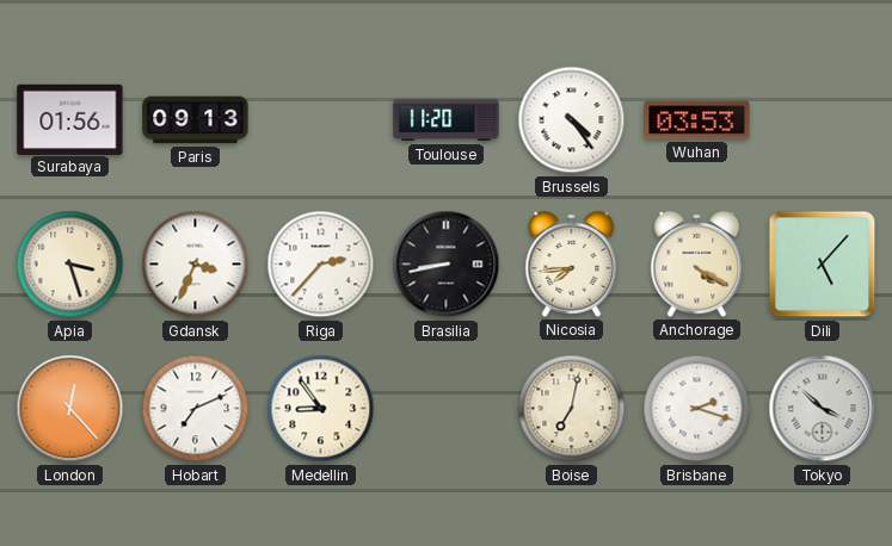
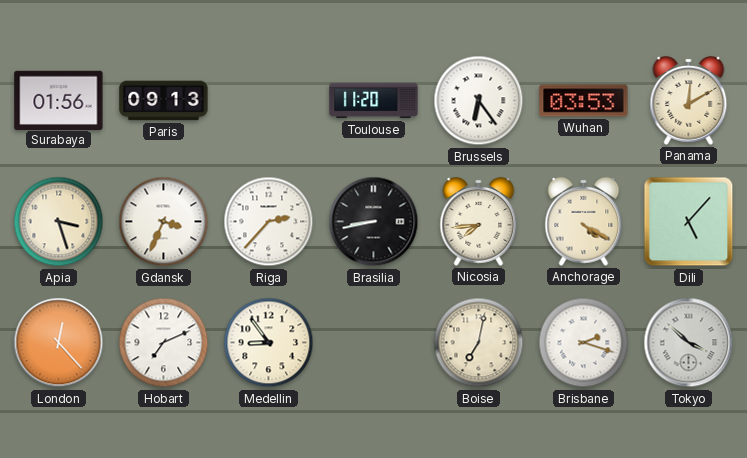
Brussels: 4:24 -> 6:24 (479, 101)
Panama: none -> 12:10 (689, 100)
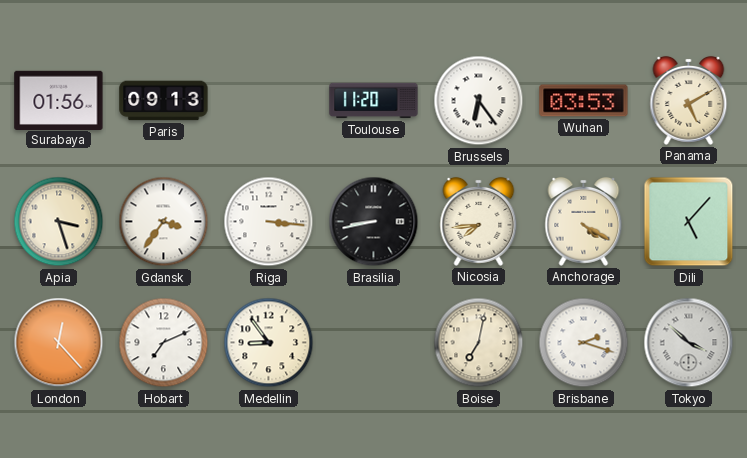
Panama: 12:10 -> 5:10 (689, 100)
Gdansk: 3:34 -> 3:36 (164, 222)
Riga: 2:37 -> 3:16 (269, 222)
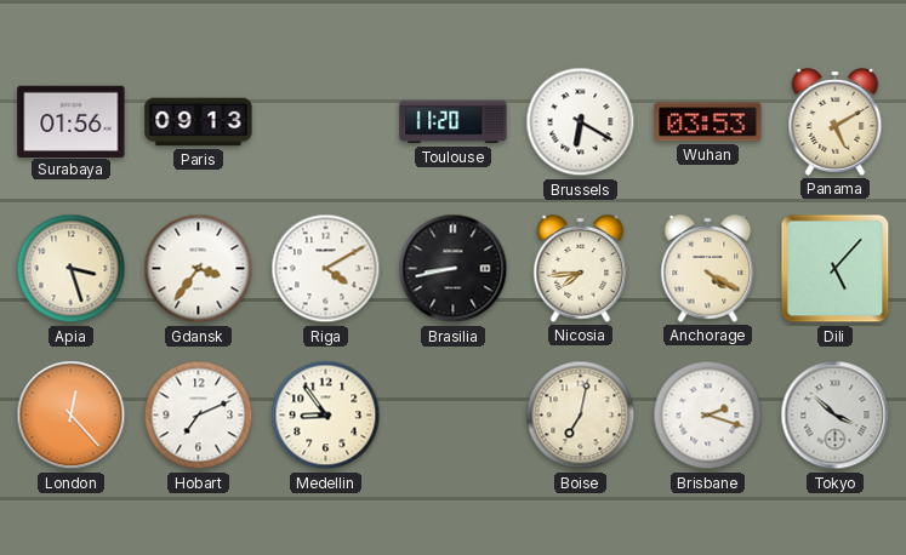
Brussels: 6:24 -> 6:20 (581, 122)
Riga: 3:16 -> 4:10 (326, 269)
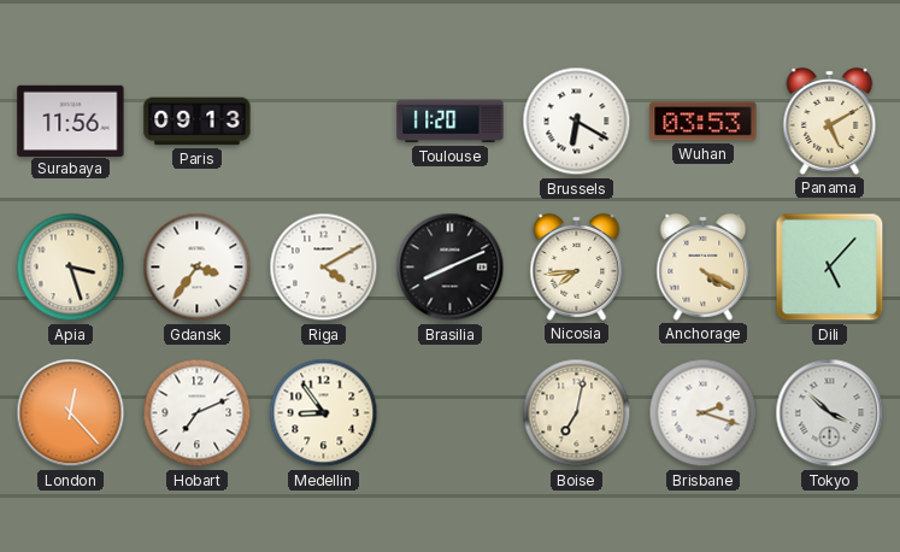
Surabaya: 01:56 -> 11:56 (71, 121)
Brasilia: 8:43 -> 8:11 (451, 268)
